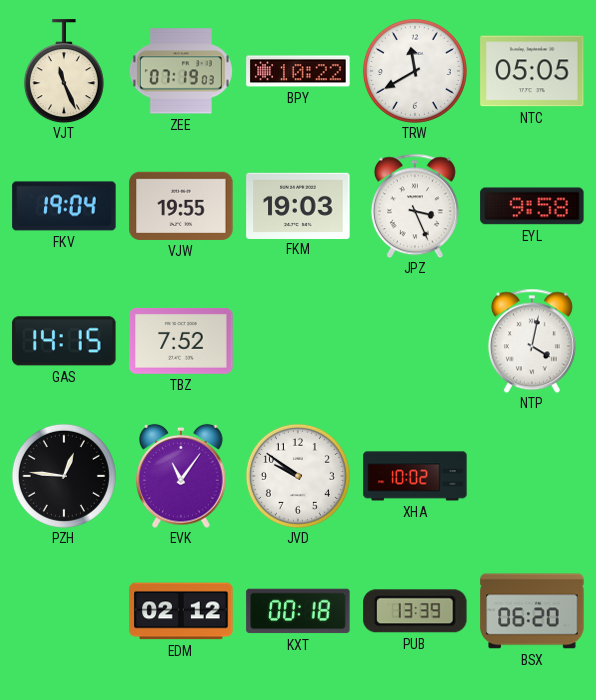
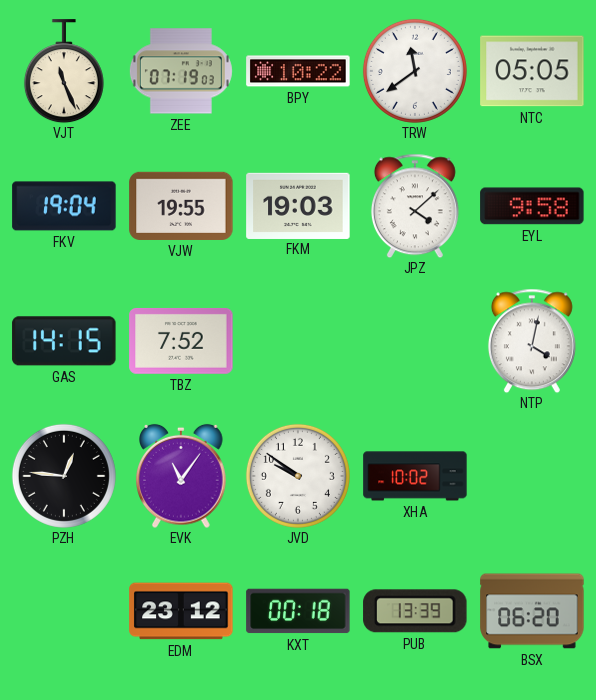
TRW: 11:40 -> 11:39 (415, 71)
JPZ: 3:26 -> 4:08 (415, 206)
EDM: 02:12 -> 23:12 (181, 611)
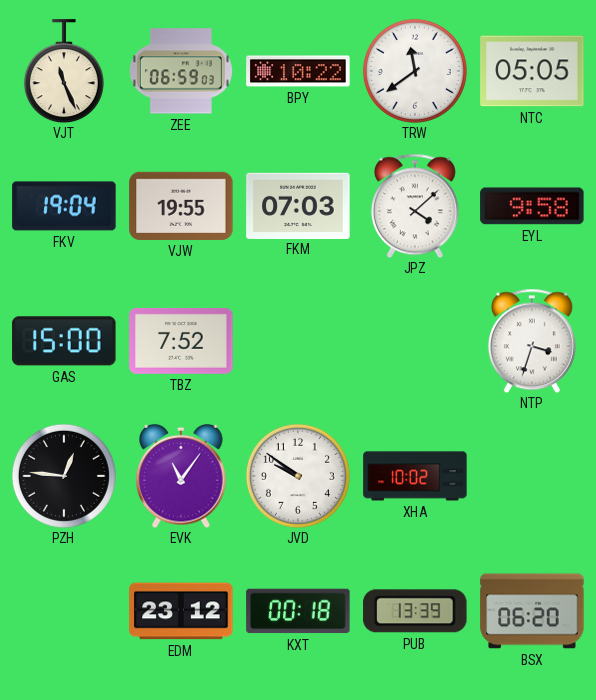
ZEE: 07:19 -> 06:59 (181, 71)
FKM: 19:03 -> 07:03 (298, 205)
GAS: 14:15 -> 15:00 (64, 341)
NTP: 4:02 -> 3:33 (532, 341)
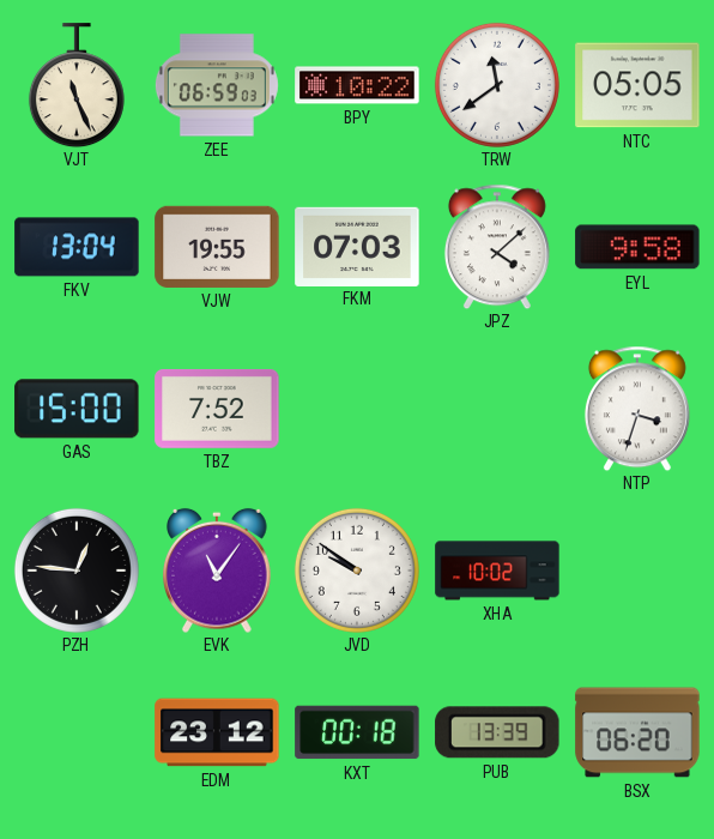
FKV: 19:04 -> 13:04 (77, 247)
